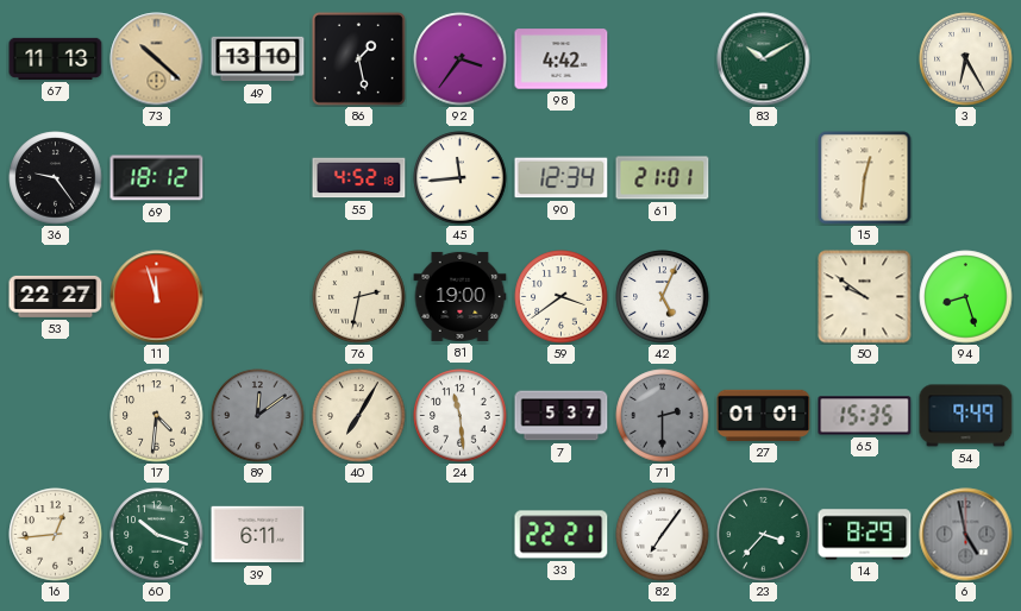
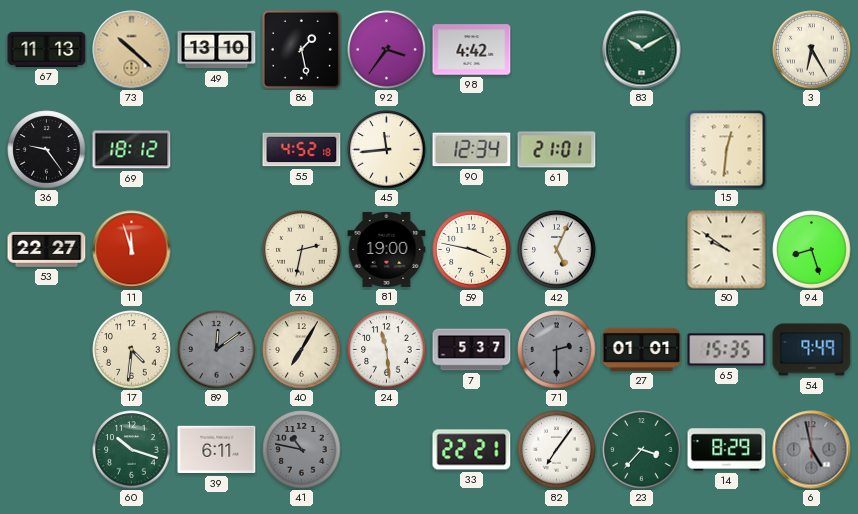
59: 3:39 -> 3:47 (472, 250)
16: 12:44 -> none (56, 535)
41: none -> 10:47 (302, 450)
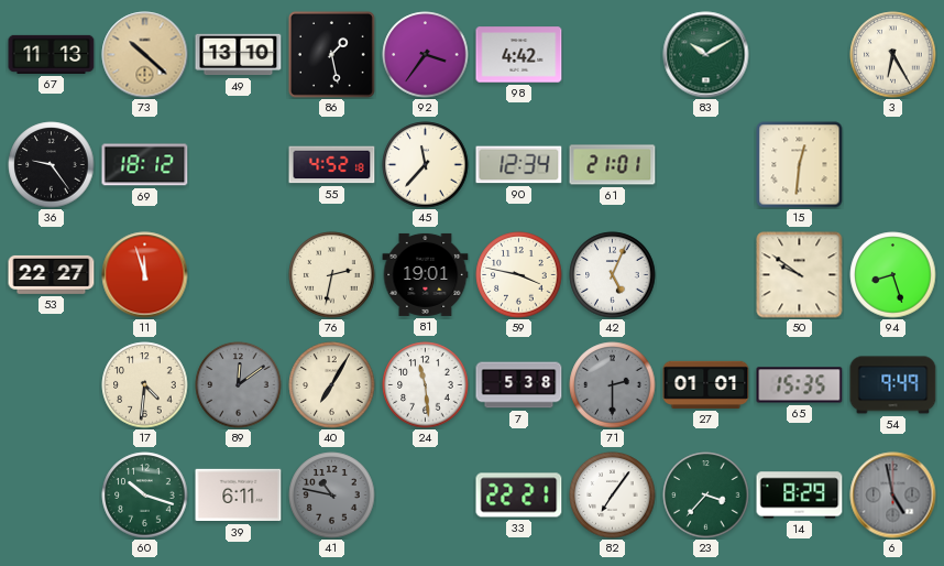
45: 11:44 -> 11:37 (426, 165)
81: 19:00 -> 19:01 (426, 274)
7: 5:37 -> 5:38 (519, 385)
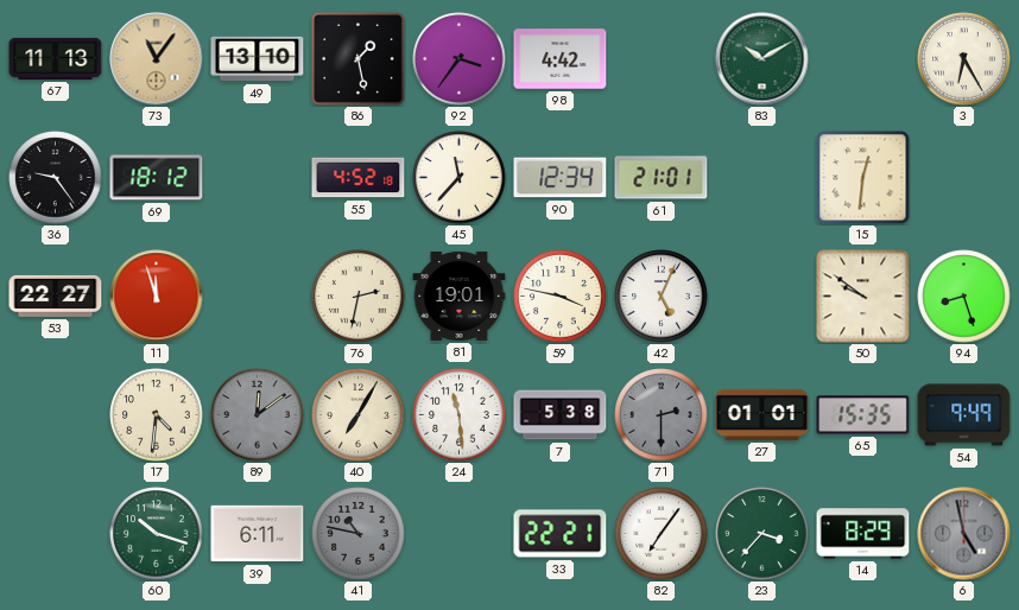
73: 10:22 -> 11:06 (157, 59)
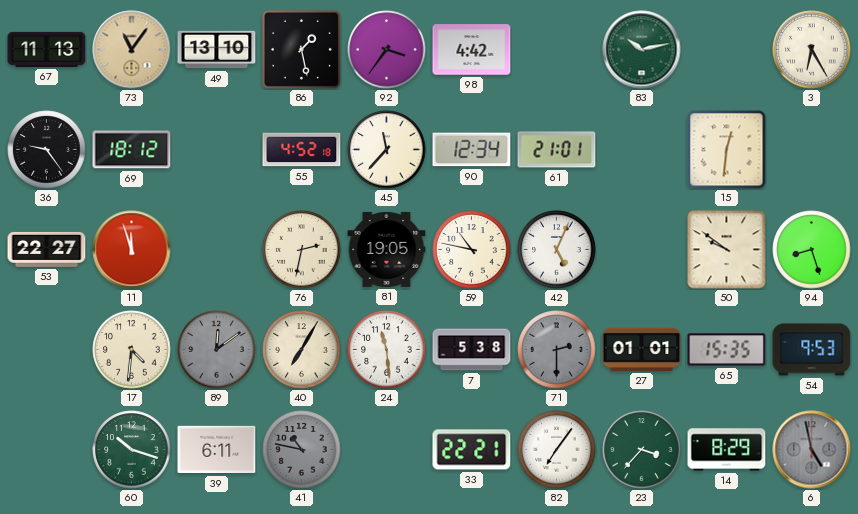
83: 10:10 -> 10:13 (642, 50)
81: 19:01 -> 19:05 (387, 249)
59: 3:47 -> 10:47 (472, 250)
54: 9:49 -> 9:53 (812, 350)
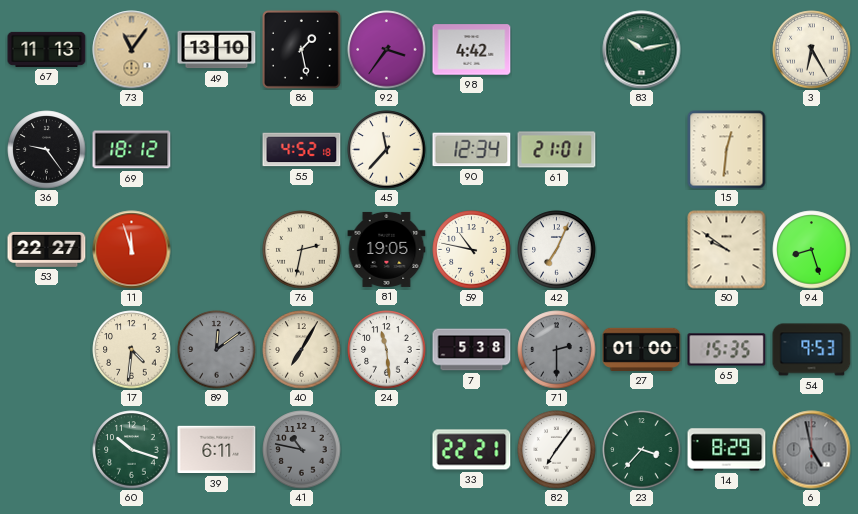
42: 5:04 -> 7:04 (557, 250)
27: 01:01 -> 01:00 (642, 349)
